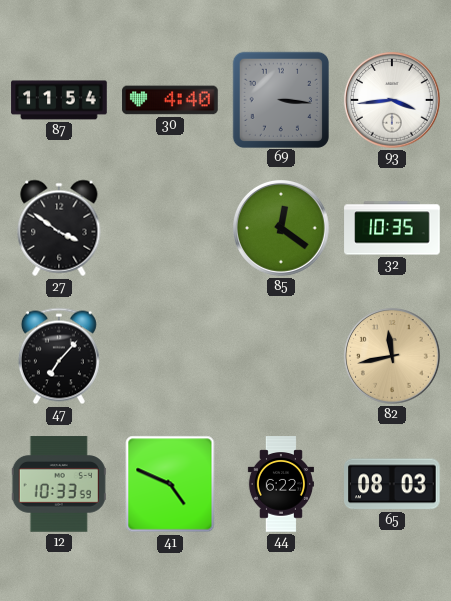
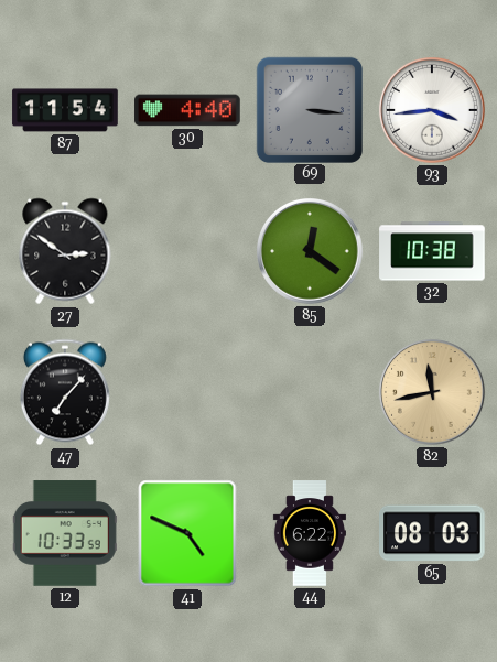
27: 3:51 -> 2:51 (65, 251)
32: 10:35 -> 10:38 (432, 251)
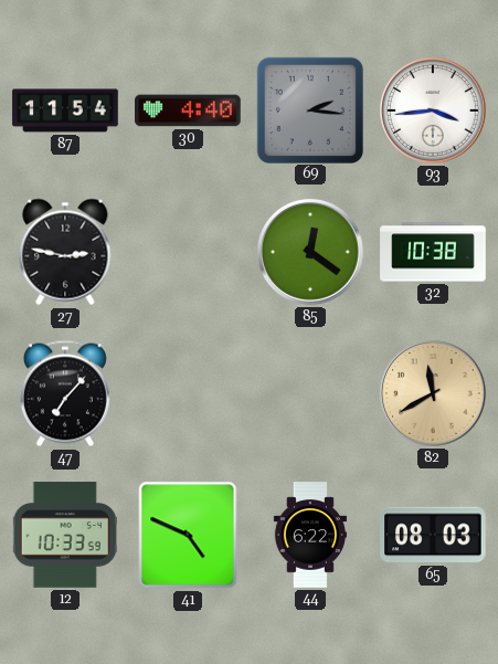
69: 3:16 -> 2:16 (309, 109)
27: 2:51 -> 2:47 (65, 252)
82: 11:43 -> 11:40 (433, 393)
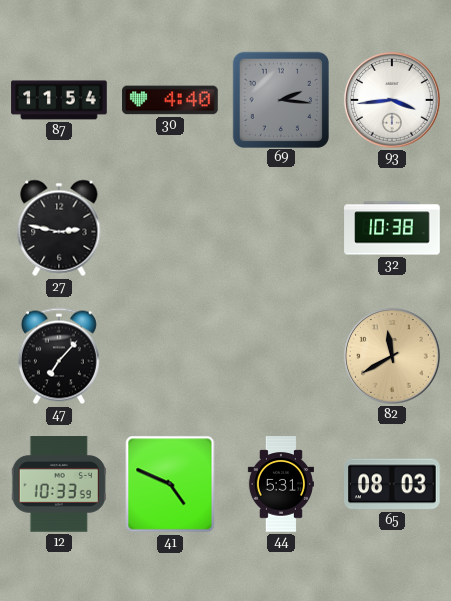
85: 12:21 -> none (310, 252)
44: 6:22 -> 5:31 (281, 484)
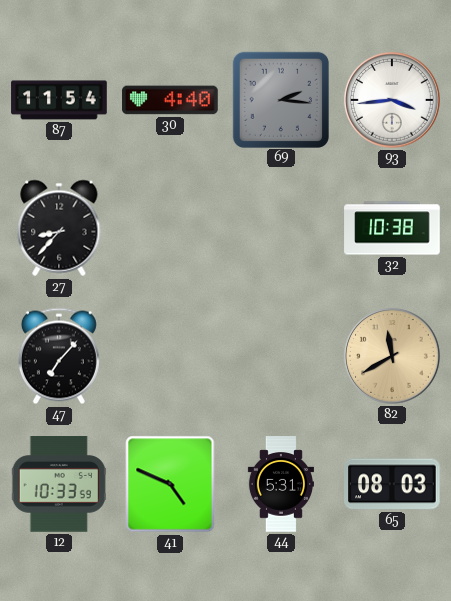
27: 2:47 -> 8:37 (59, 228)
